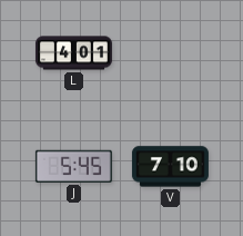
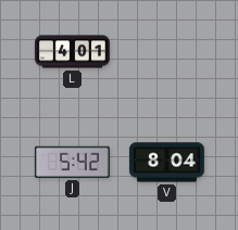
J: 5:45 -> 5:42 (72, 162)
V: 7:10 -> 8:04 (166, 163)
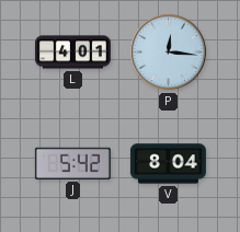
P: none -> 12:16 (169, 53)
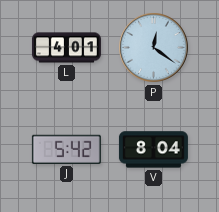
P: 12:16 -> 12:21 (154, 48)
